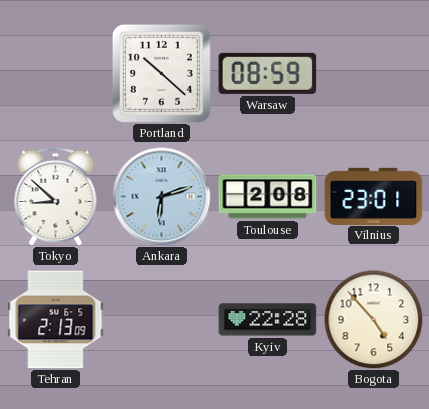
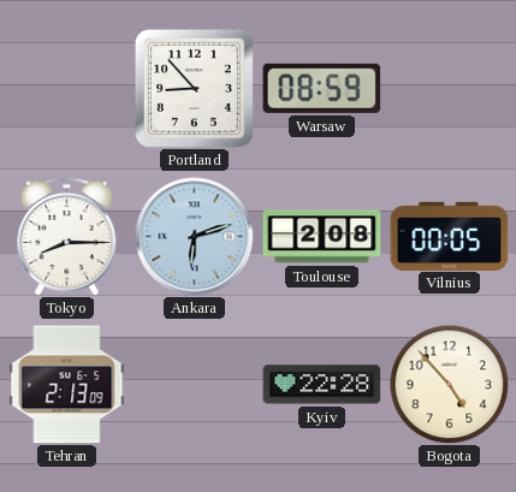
Portland: 10:22 -> 8:53 (194, 88)
Tokyo: 8:52 -> 8:15 (67, 236)
Vilnius: 23:01 -> 00:05 (450, 236)
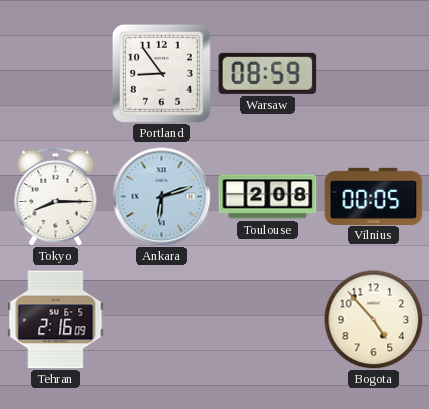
Portland: 8:53 -> 8:54 (161, 73)
Tehran: 2:13 -> 2:16 (56, 320)
Kyiv: 22:28 -> none (322, 385)
